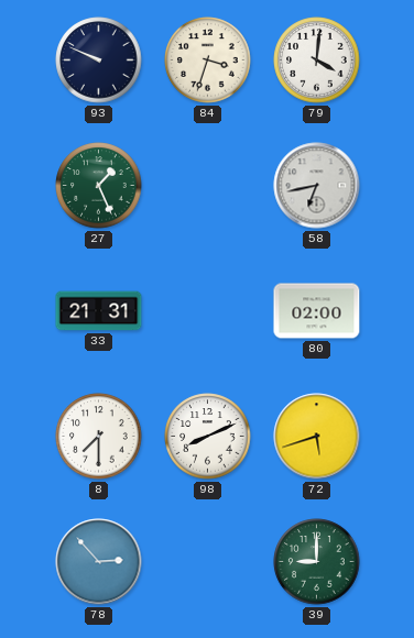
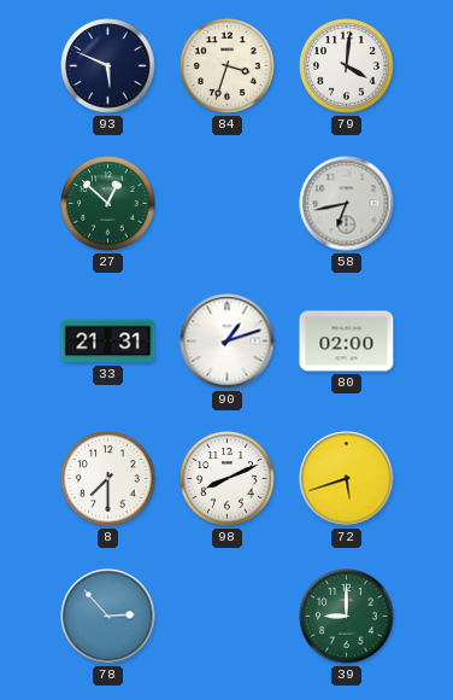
93: 9:49 -> 5:49 (108, 66)
27: 1:26 -> 12:52 (108, 204)
90: none -> 1:12 (228, 342)
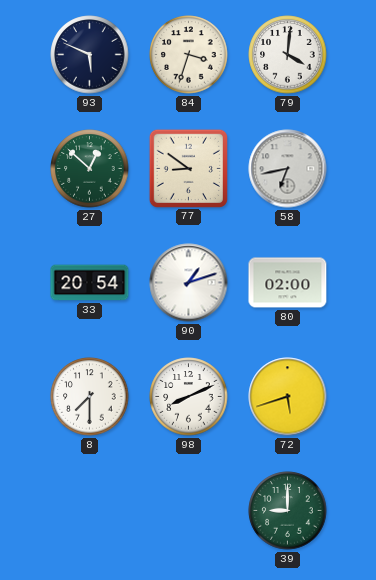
77: none -> 8:51 (188, 168)
33: 21:31 -> 20:54 (90, 283)
78: 2:53 -> none (108, 617)
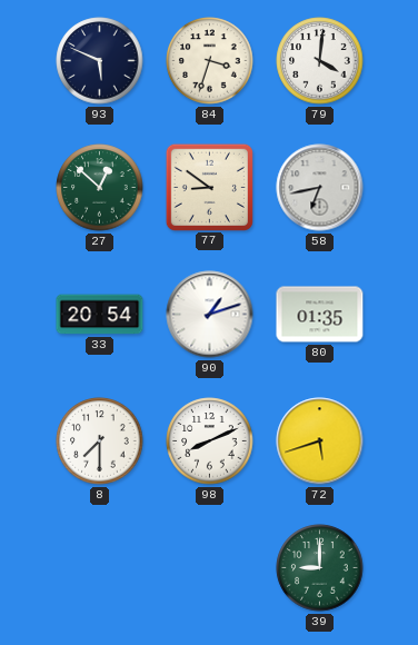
80: 02:00 -> 01:35 (320, 315)
